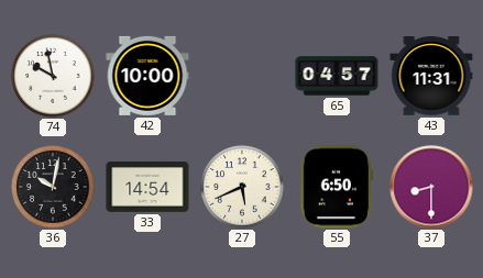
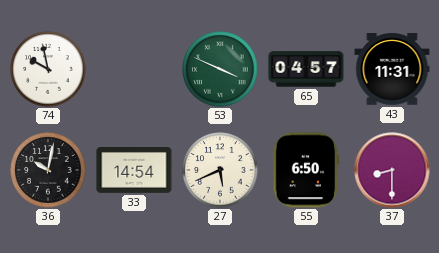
42: 10:00 -> none (147, 76)
53: none -> 3:49 (220, 69)
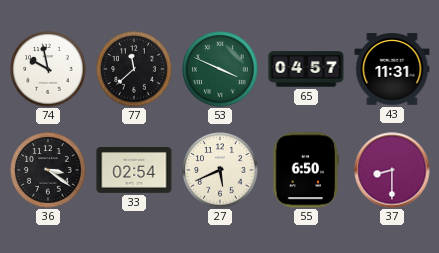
77: none -> 11:38 (134, 69)
36: 10:02 -> 3:21 (48, 170)
33: 14:54 -> 02:54 (134, 171)
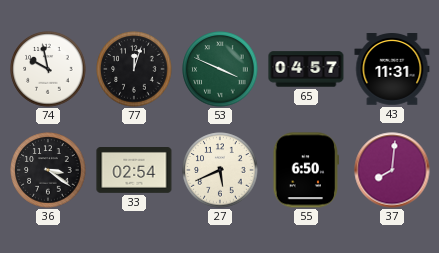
77: 11:38 -> 12:03 (134, 69)
37: 8:30 -> 8:01 (392, 170)
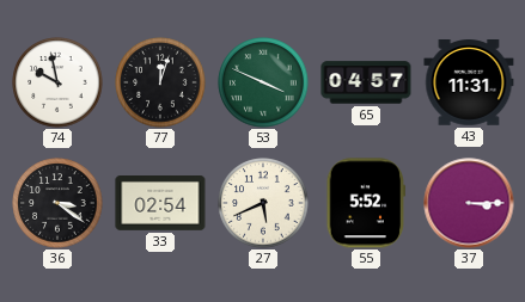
55: 6:50 -> 5:52 (365, 203)
37: 8:01 -> 3:15 (469, 203)
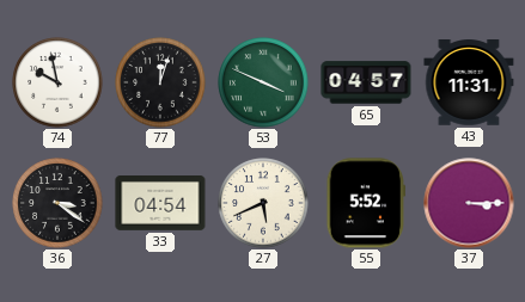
33: 02:54 -> 04:54 (160, 204)
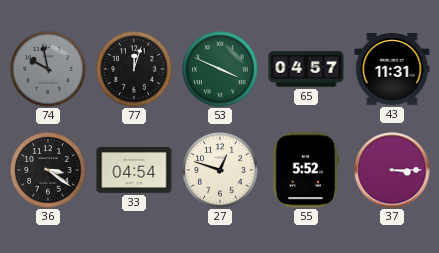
74 dial: white -> grey (48, 69)
27: 5:41 -> 12:48 (220, 170)
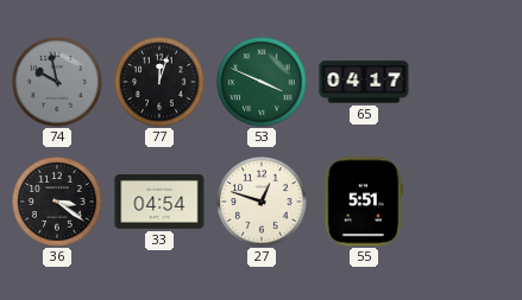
65: 04:57 -> 04:17 (364, 82)
43: 11:31 -> none (392, 70)
55: 5:52 -> 5:51 (363, 202)
37: 3:15 -> none (392, 170)
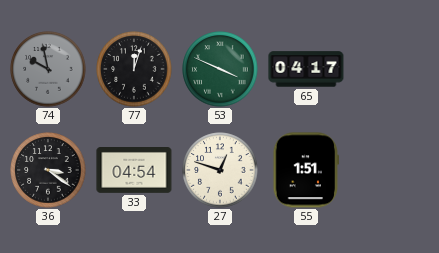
55: 5:51 -> 1:51 (305, 170)
